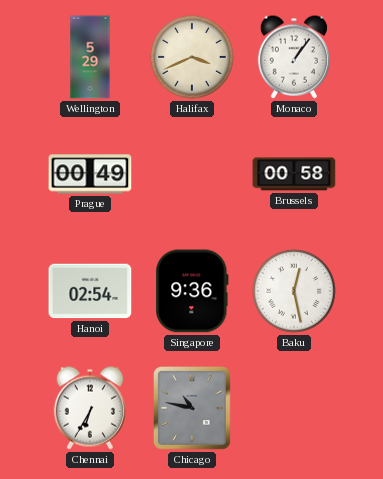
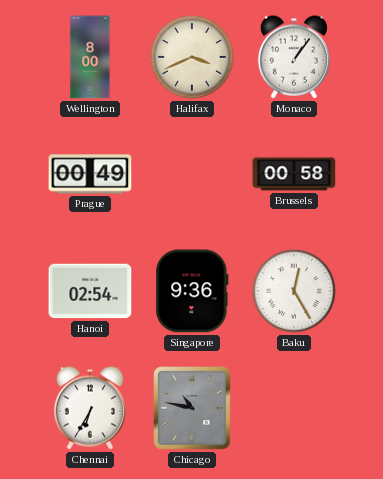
Wellington: 5:29 -> 8:00 (90, 57)
Baku: 12:28 -> 12:25 (295, 292)
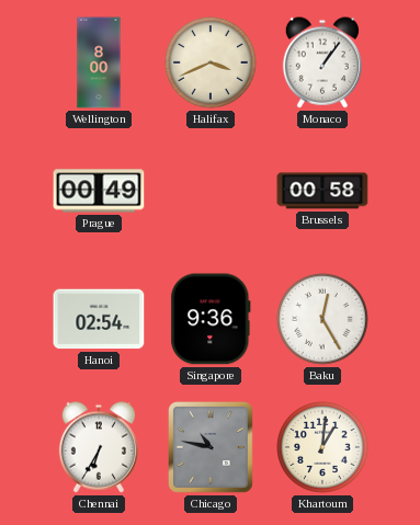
Khartoum: none -> 1:01 (323, 448)
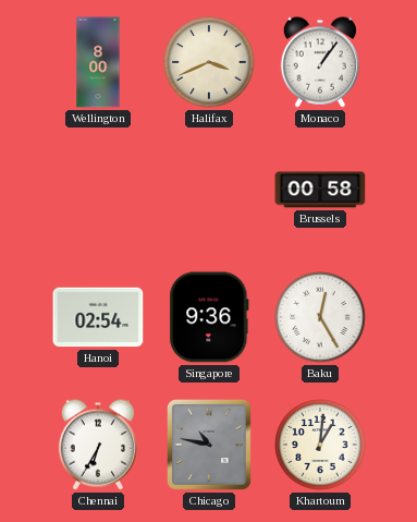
Prague: 00:49 -> none (99, 191)
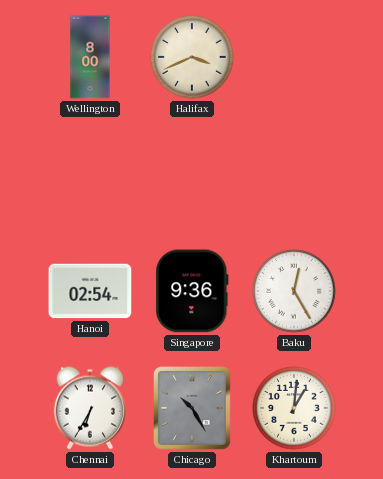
Monaco: 1:06 -> none (320, 62)
Brussels: 00:58 -> none (320, 190)
Chicago: 10:47 -> 10:25 (193, 409)
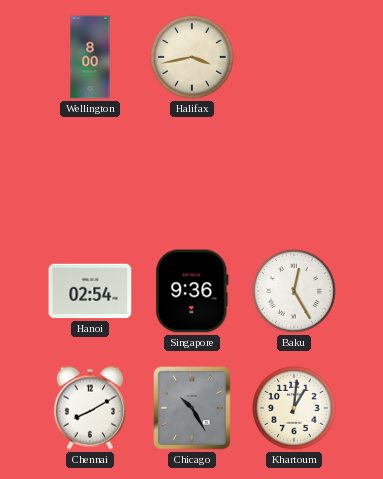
Halifax: 3:41 -> 3:43 (193, 58)
Chennai: 6:35 -> 8:10 (90, 408)
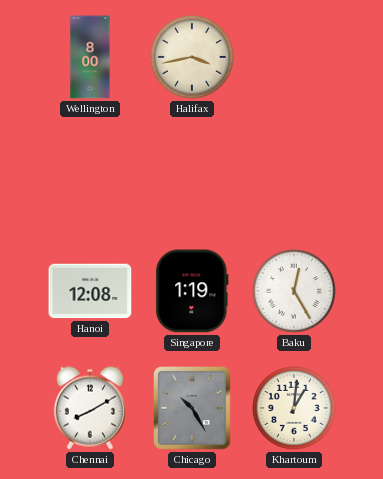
Hanoi: 02:54 -> 12:08 (90, 291)
Singapore: 9:36 -> 1:19 (192, 291)
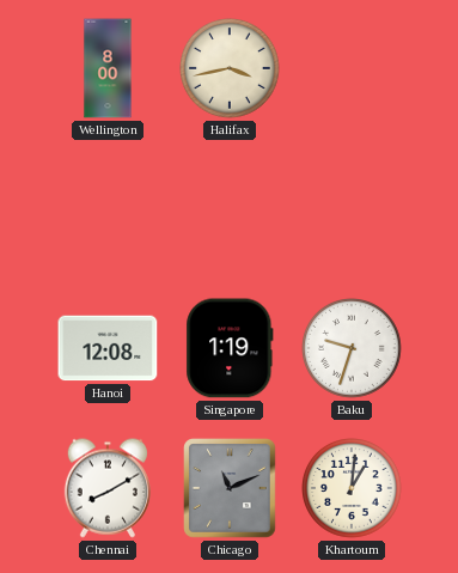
Baku: 12:25 -> 9:33 (353, 349)
Chicago: 10:25 -> 11:11 (231, 489)
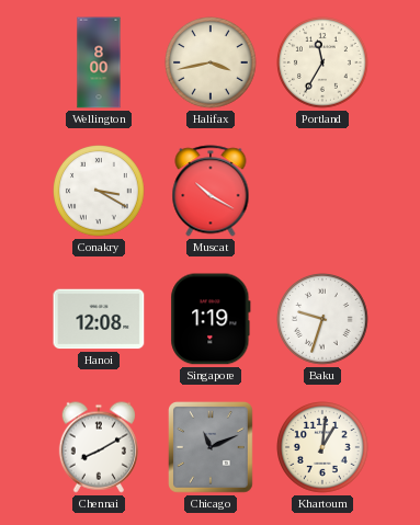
Portland: none -> 11:35 (323, 64)
Conakry: none -> 3:20 (100, 192)
Muscat: none -> 10:20 (211, 191)
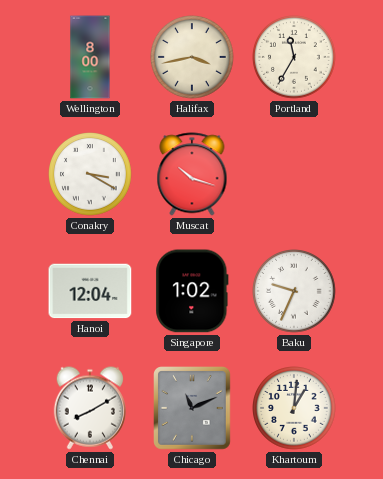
Muscat: 10:20 -> 10:18 (192, 174)
Hanoi: 12:08 -> 12:04 (90, 291)
Singapore: 1:19 -> 1:02 (192, 291)
Baku: 9:33 -> 9:34 (295, 292)
